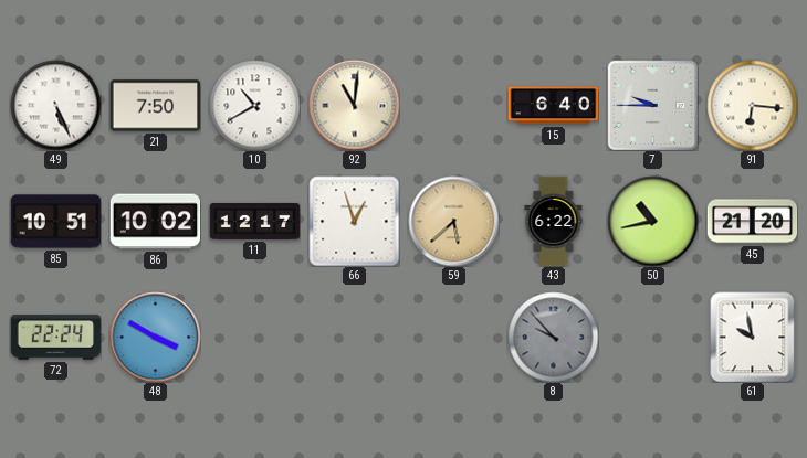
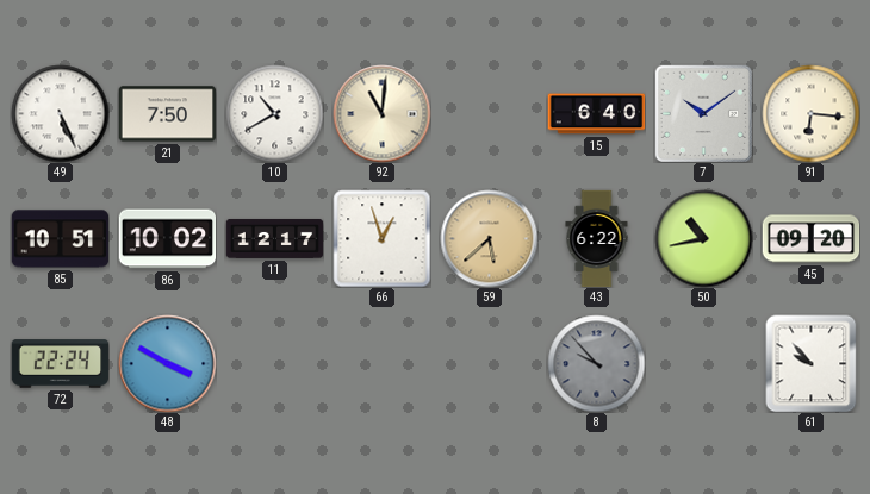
7: 9:45 -> 10:09 (703, 113)
45: 21:20 -> 09:20 (810, 239)
61: 9:58 -> 9:53 (812, 363)
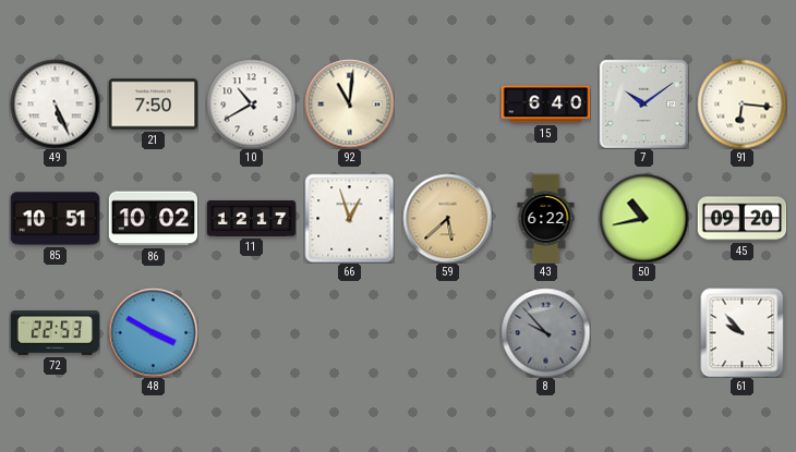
72: 22:24 -> 22:53 (55, 333)
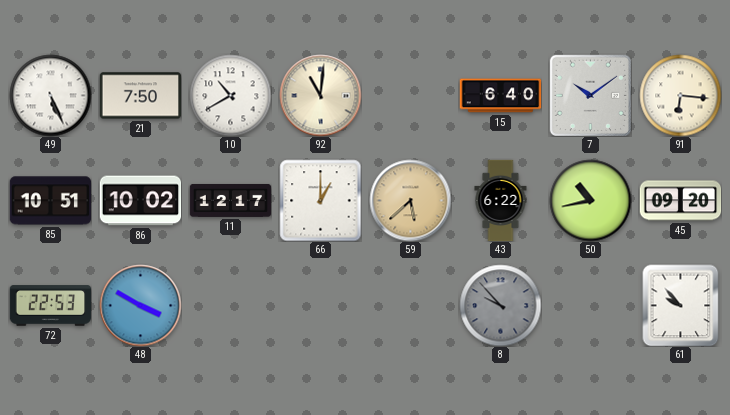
66: 12:57 -> 1:00 (320, 200)
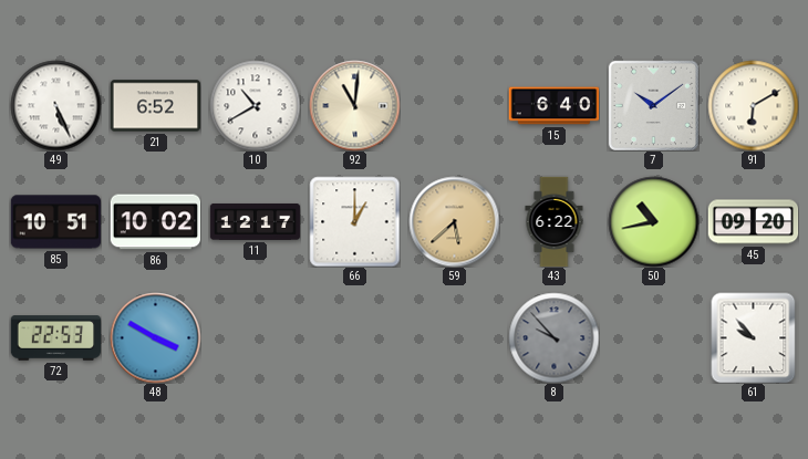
21: 7:50 -> 6:52 (155, 106)
91: 6:16 -> 6:10 (753, 105)
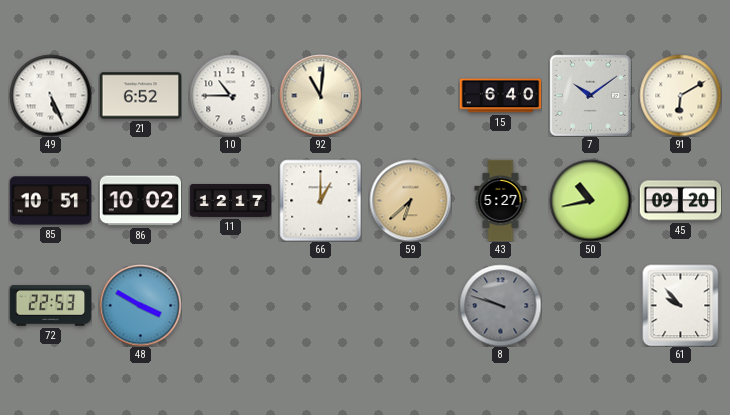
10: 10:40 -> 10:45 (230, 95)
59: 5:38 -> 6:38 (410, 200)
43: 6:22 -> 5:27 (501, 200)
8: 9:53 -> 9:48 (500, 305)
